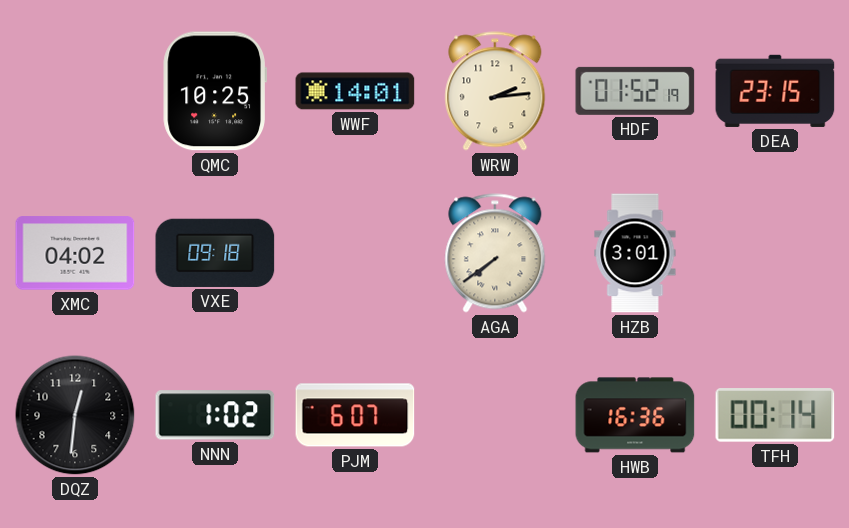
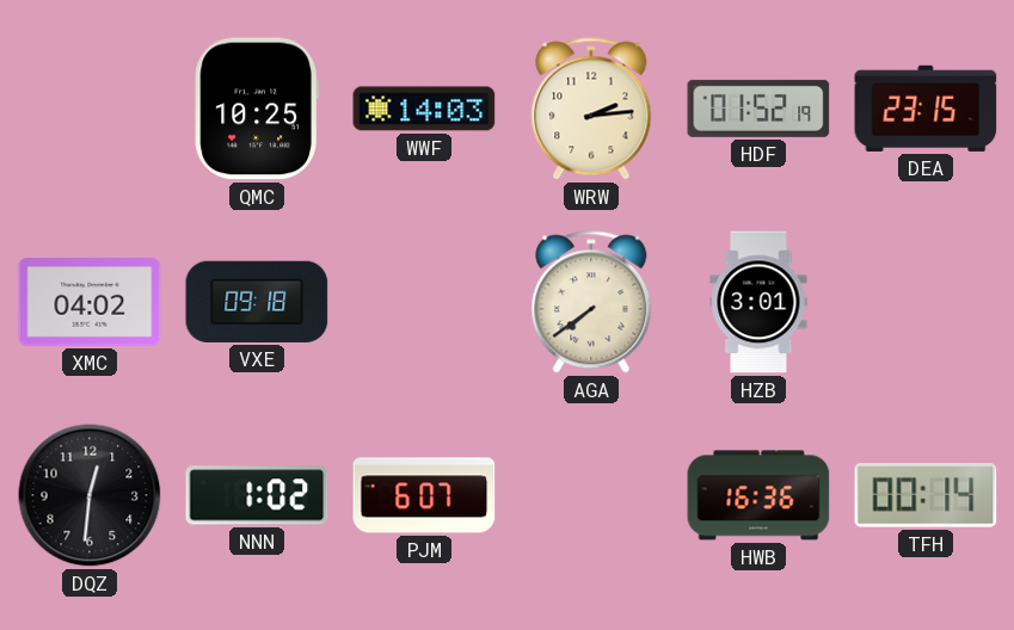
WWF: 14:01 -> 14:03 (424, 109)
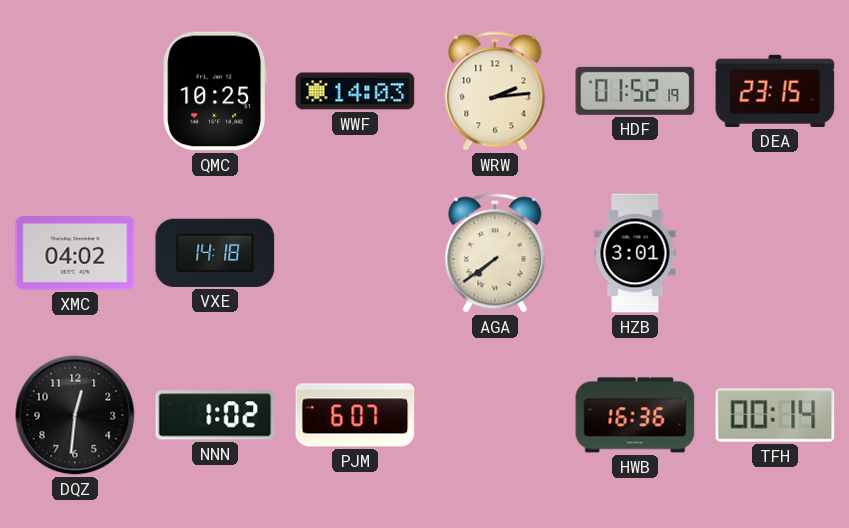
VXE: 09:18 -> 14:18 (215, 253)
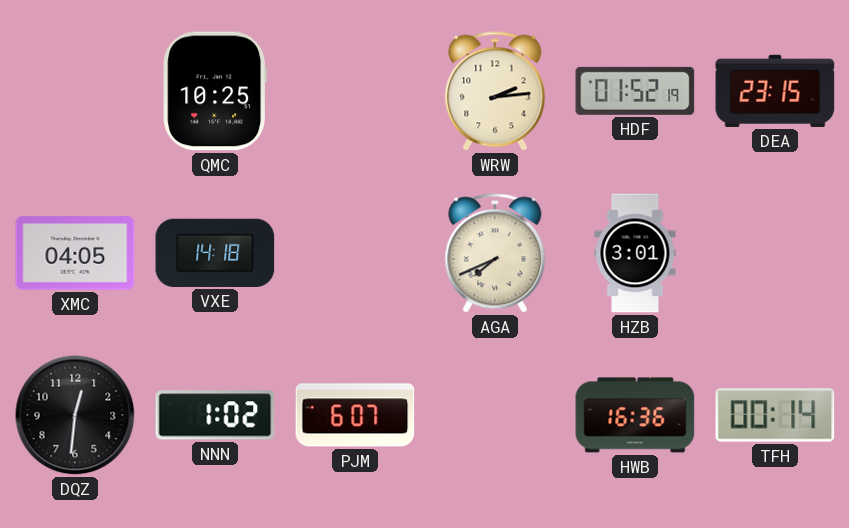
WWF: 14:03 -> none (355, 91)
XMC: 04:02 -> 04:05 (75, 253)
AGA: 7:39 -> 7:41 (495, 253)
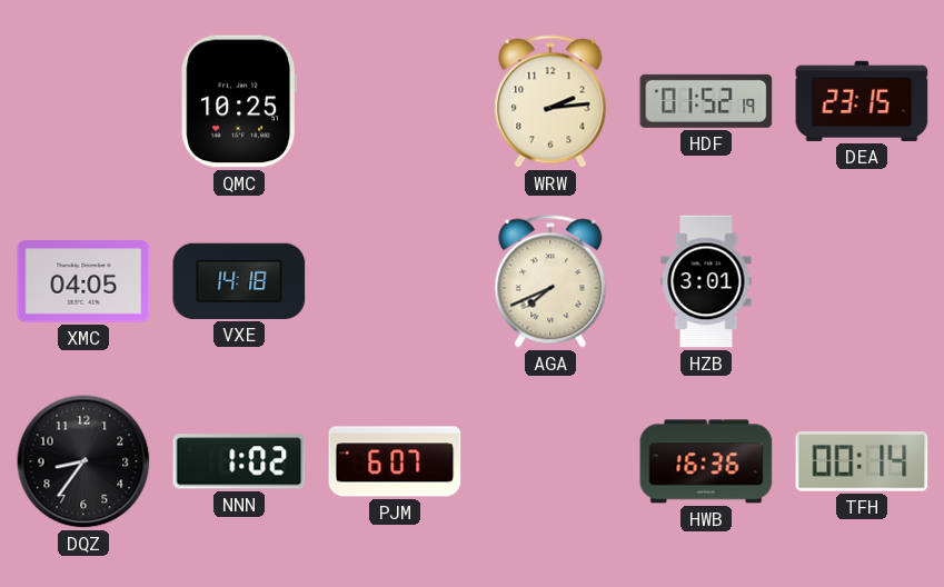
DQZ: 12:31 -> 8:36 (83, 461)
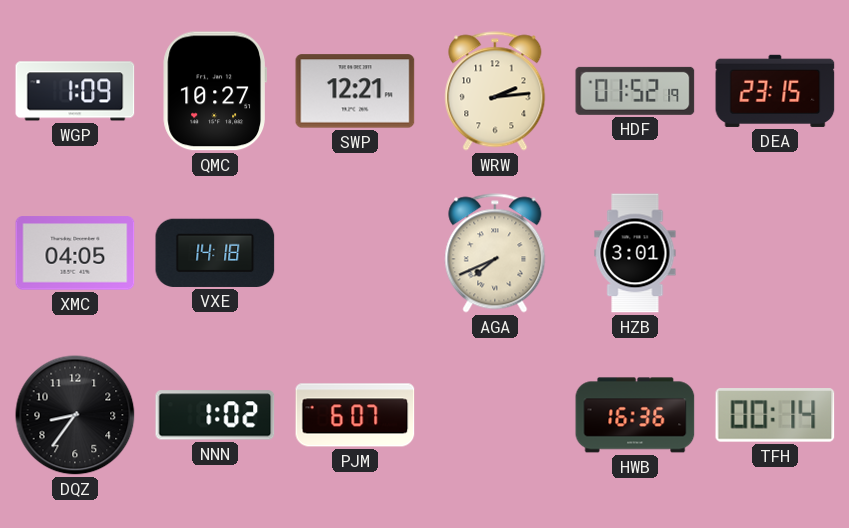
WGP: none -> 1:09 (75, 91)
QMC: 10:25 -> 10:27 (214, 91)
SWP: none -> 12:21 (355, 91)
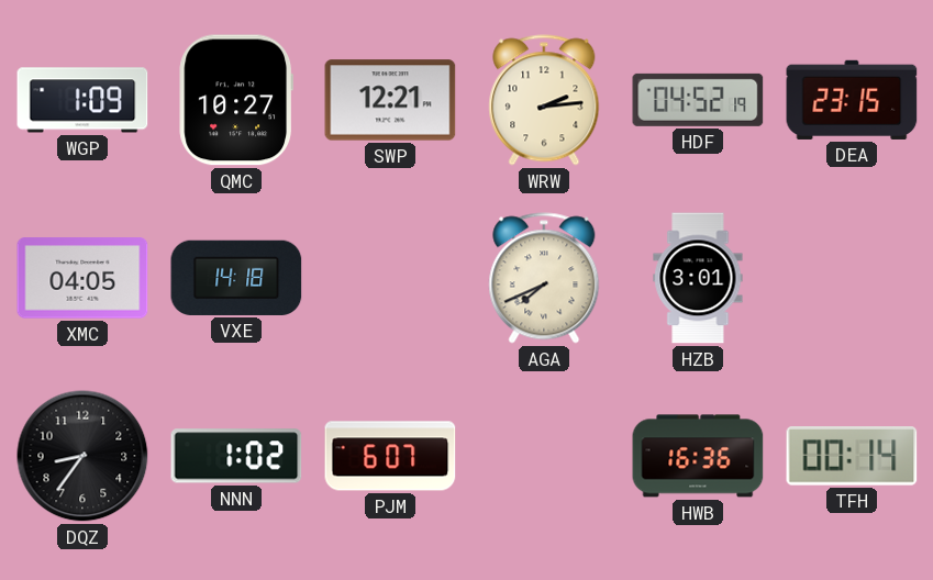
HDF: 01:52 -> 04:52 (698, 100)
